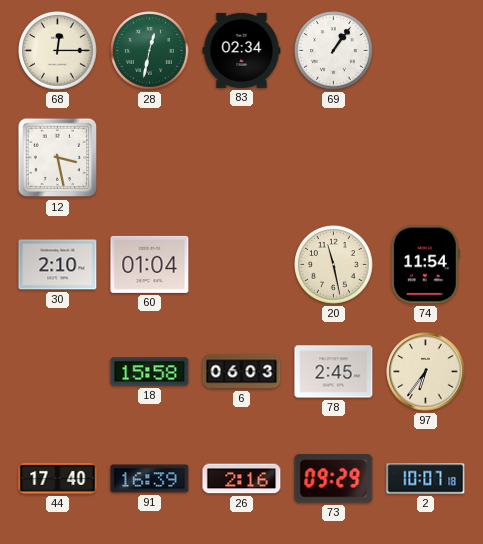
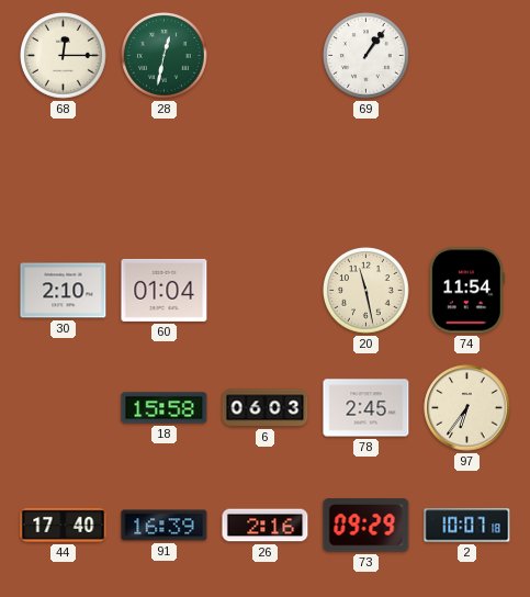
83: 02:34 -> none (242, 50)
12: 3:28 -> none (58, 158)
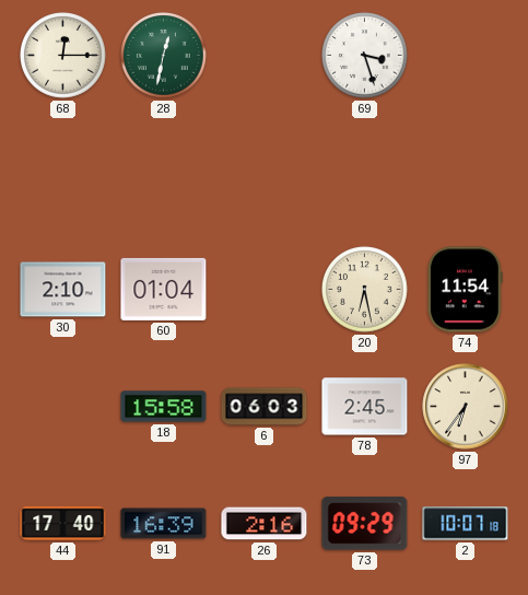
69: 1:06 -> 3:27 (365, 56)
20: 11:28 -> 6:28 (365, 290)
